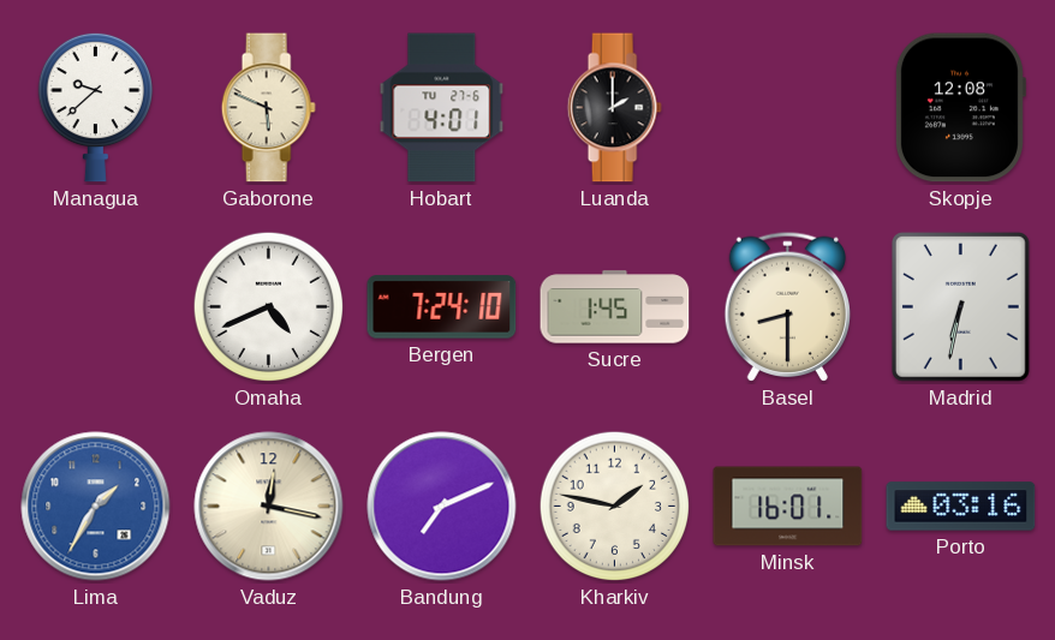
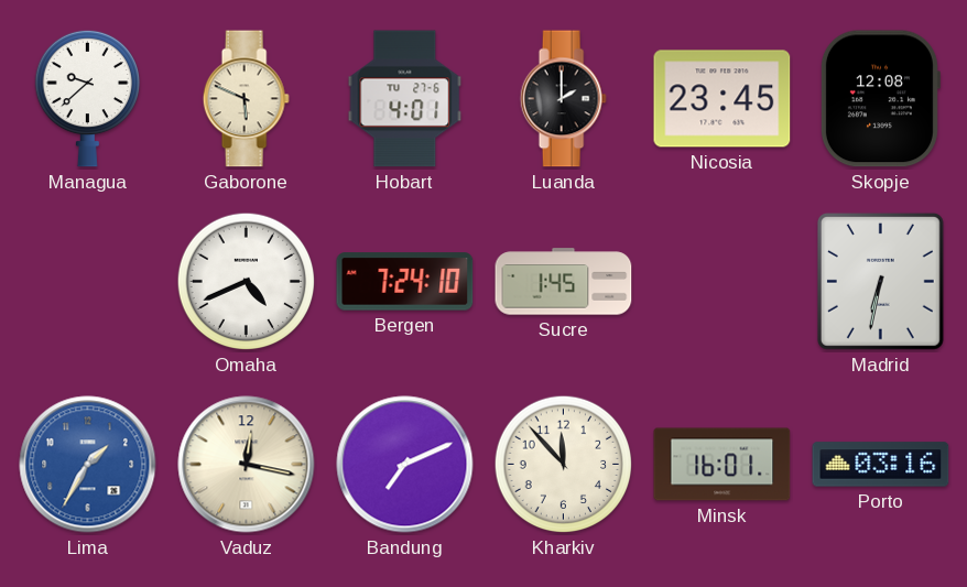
Nicosia: none -> 23:45 (722, 99)
Basel: 8:30 -> none (787, 306)
Kharkiv: 1:47 -> 11:53 (564, 465)
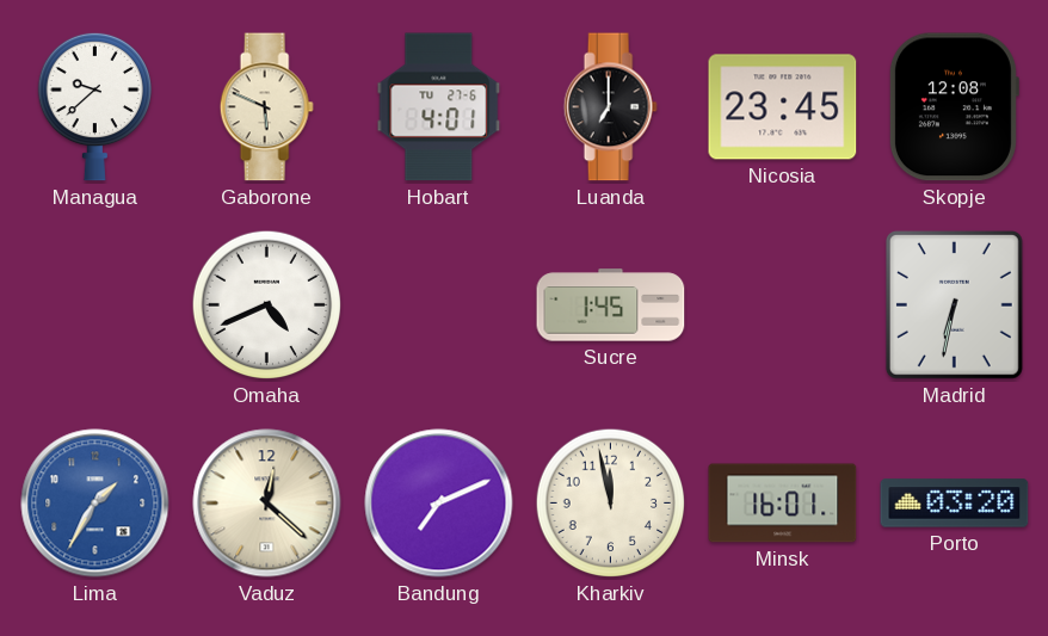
Luanda: 2:00 -> 7:00 (610, 107)
Bergen: 7:24 -> none (405, 282)
Vaduz: 12:17 -> 12:22 (267, 504)
Kharkiv: 11:53 -> 11:58 (611, 504)
Porto: 03:16 -> 03:20 (955, 504)
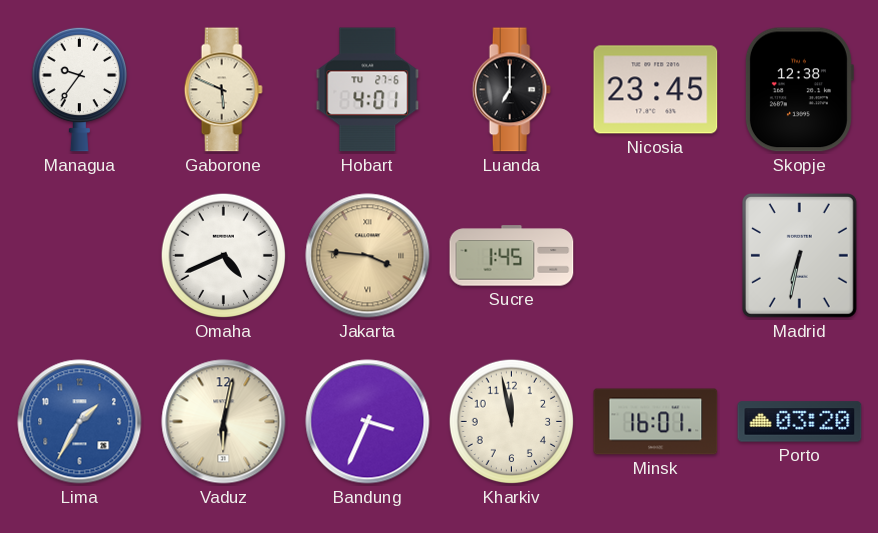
Managua: 9:38 -> 9:36 (79, 89)
Skopje: 12:08 -> 12:38 (799, 90)
Jakarta: none -> 3:46 (368, 256)
Vaduz: 12:22 -> 6:02 (224, 422)
Bandung: 7:11 -> 3:34 (368, 422)
